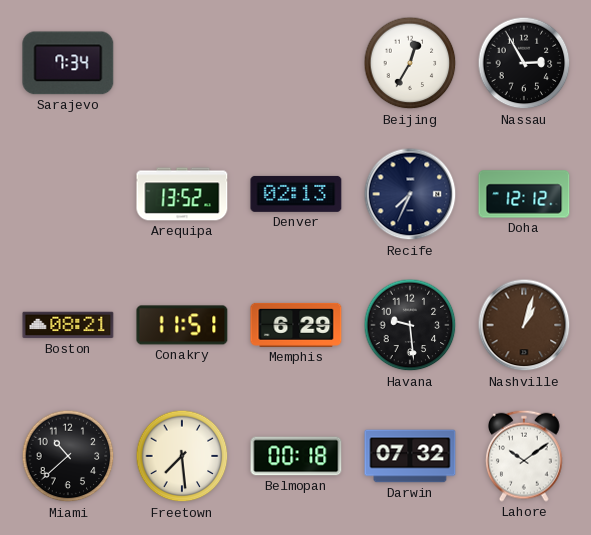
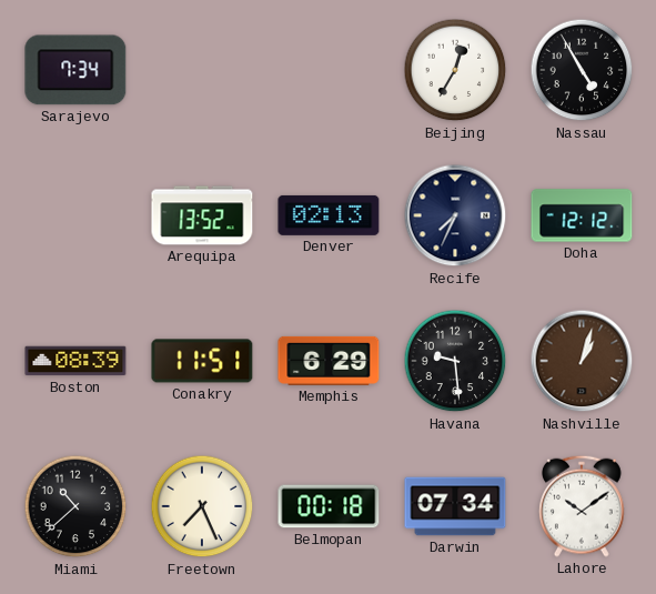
Nassau: 2:55 -> 4:55 (582, 70)
Boston: 08:21 -> 08:39 (75, 361)
Freetown: 7:29 -> 7:26 (202, 506)
Darwin: 07:32 -> 07:34 (455, 506)
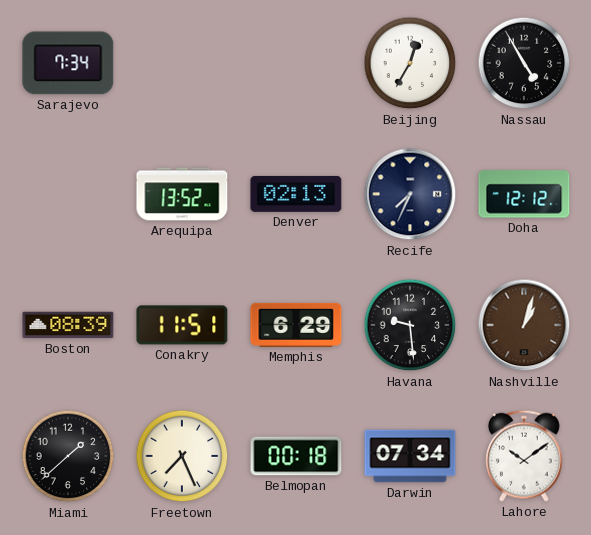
Miami: 10:38 -> 1:38 (68, 456)
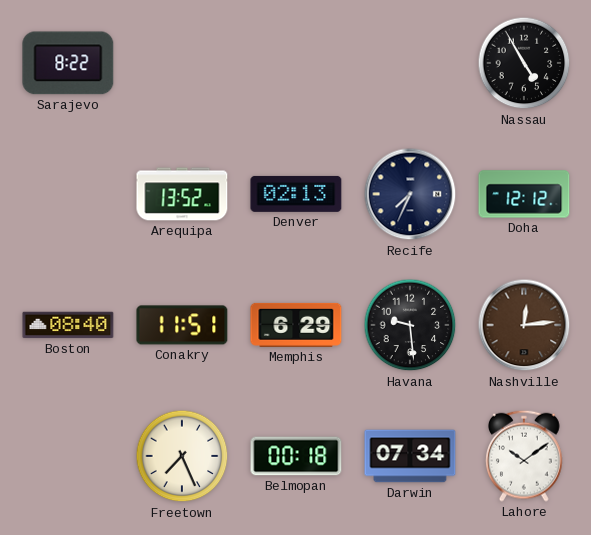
Sarajevo: 7:34 -> 8:22 (68, 63)
Beijing: 12:35 -> none (410, 63)
Boston: 08:39 -> 08:40 (68, 325)
Nashville: 1:03 -> 12:14 (524, 325)
Miami: 1:38 -> none (68, 456)
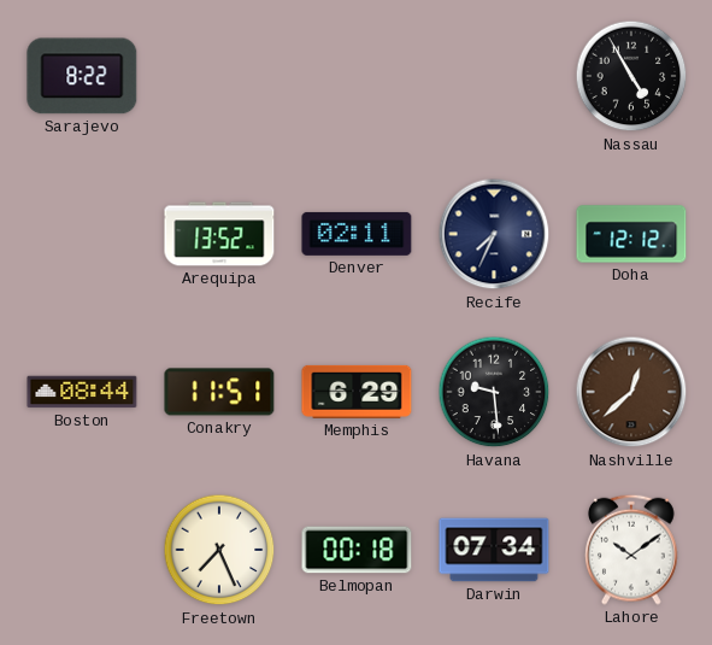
Denver: 02:13 -> 02:11 (357, 234)
Boston: 08:40 -> 08:44 (82, 392)
Nashville: 12:14 -> 12:38 (631, 392)
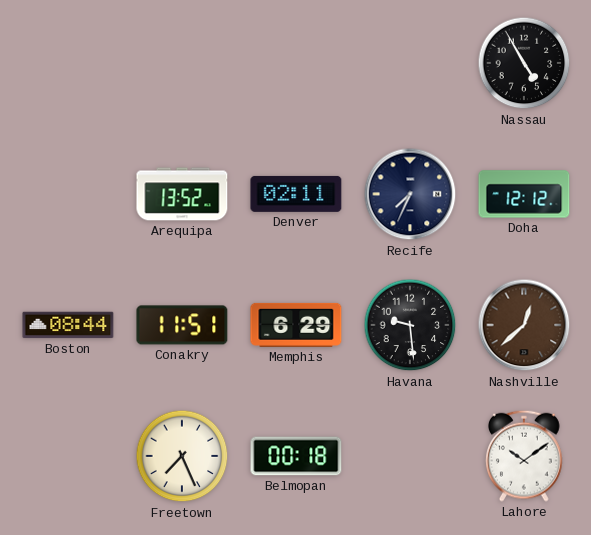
Sarajevo: 8:22 -> none (82, 76)
Darwin: 07:34 -> none (494, 550)
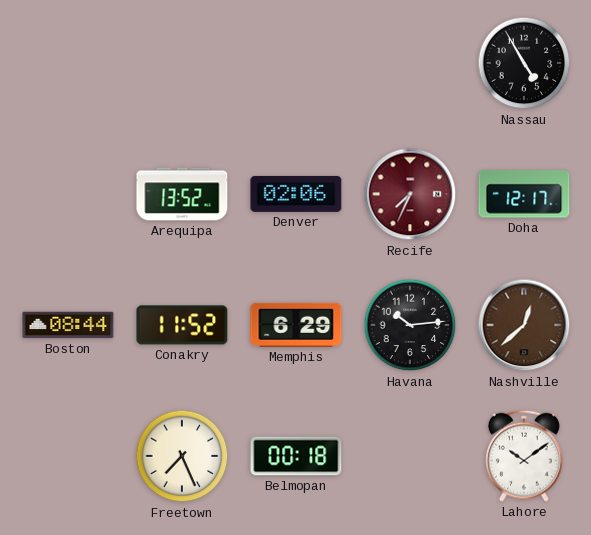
Denver: 02:11 -> 02:06 (296, 194)
Recife dial: navy -> burgundy (410, 194)
Doha: 12:12 -> 12:17 (524, 194)
Conakry: 11:51 -> 11:52 (182, 325)
Havana: 9:29 -> 10:14 (410, 325)
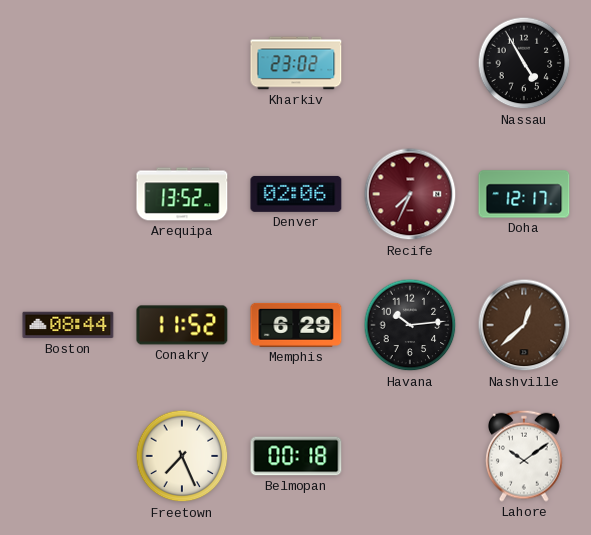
Kharkiv: none -> 23:02 (296, 63)
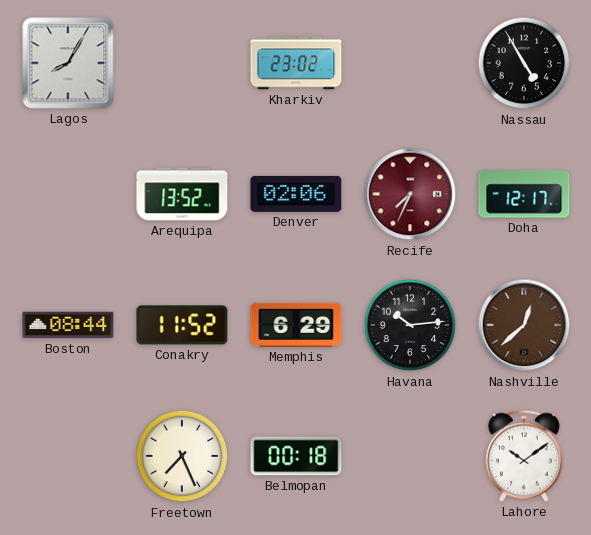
Lagos: none -> 8:05 (68, 63)
